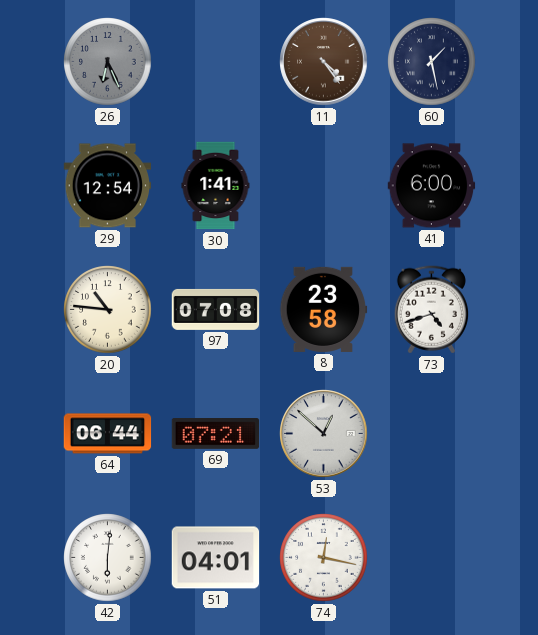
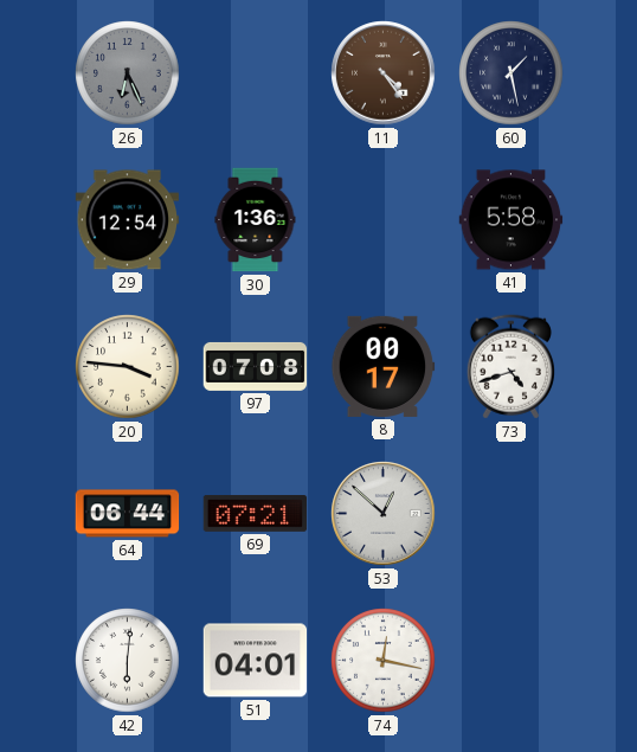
30: 1:41 -> 1:36 (256, 220)
41: 6:00 -> 5:58 (511, 220)
20: 10:46 -> 3:46 (128, 367)
8: 23:58 -> 00:17 (384, 366)
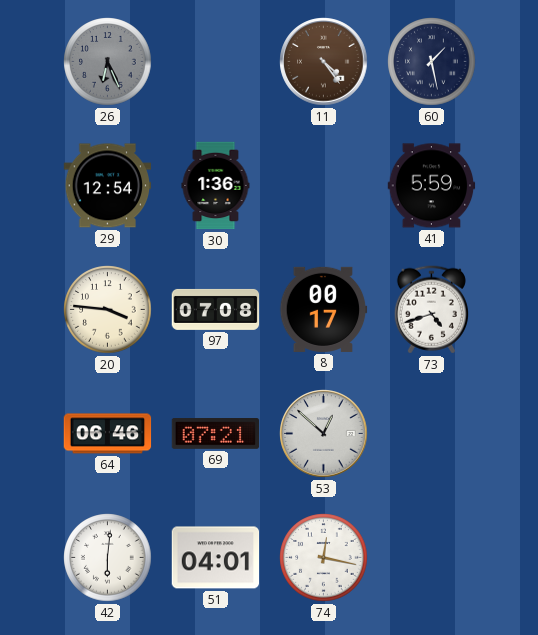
41: 5:58 -> 5:59 (432, 186)
64: 06:44 -> 06:46 (108, 434)
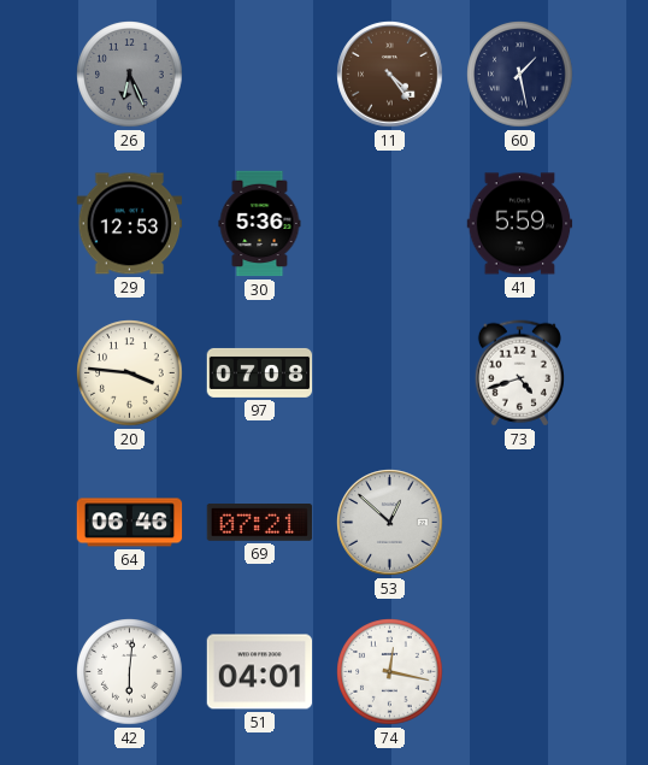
29: 12:54 -> 12:53 (130, 224)
30: 1:36 -> 5:36 (260, 224)
8: 00:17 -> none (324, 309)
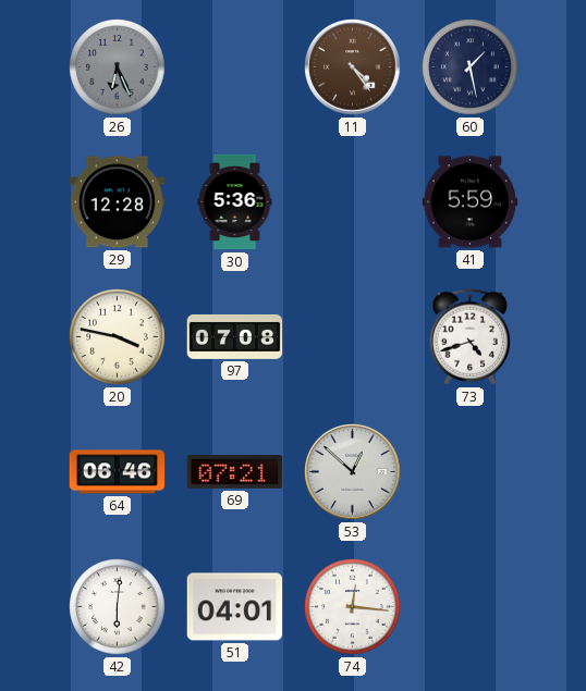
29: 12:53 -> 12:28 (118, 202)
20: 3:46 -> 3:47 (118, 337)
74: 12:17 -> 12:16 (353, 607)
